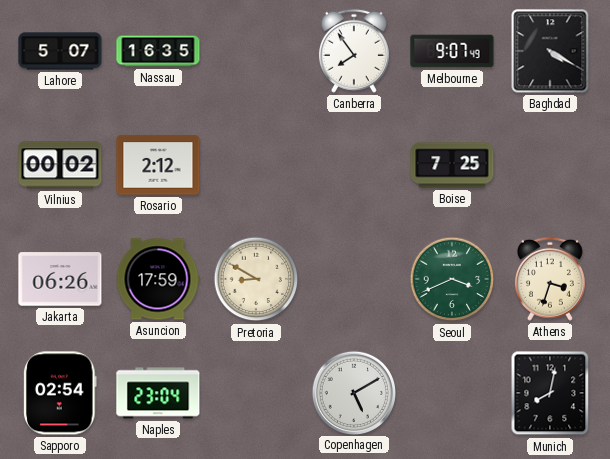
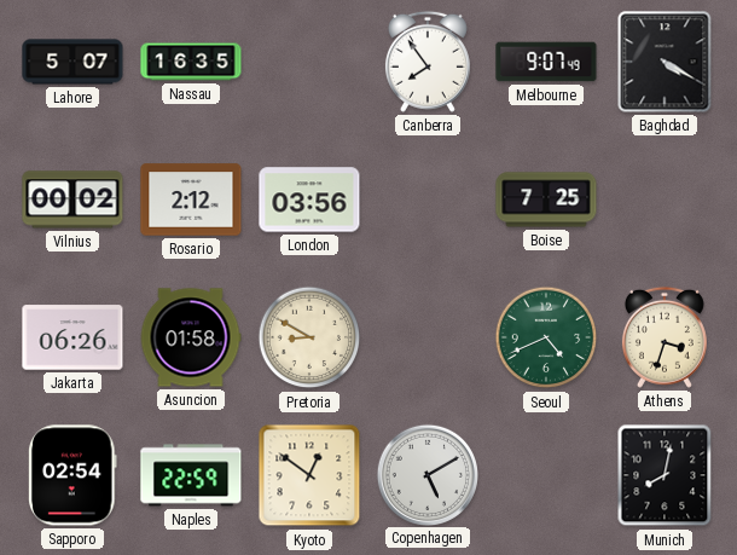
London: none -> 03:56 (309, 200)
Asuncion: 17:59 -> 01:58 (191, 337)
Seoul: 3:41 -> 4:41 (546, 337)
Naples: 23:04 -> 22:59 (191, 475)
Kyoto: none -> 12:51 (309, 475)
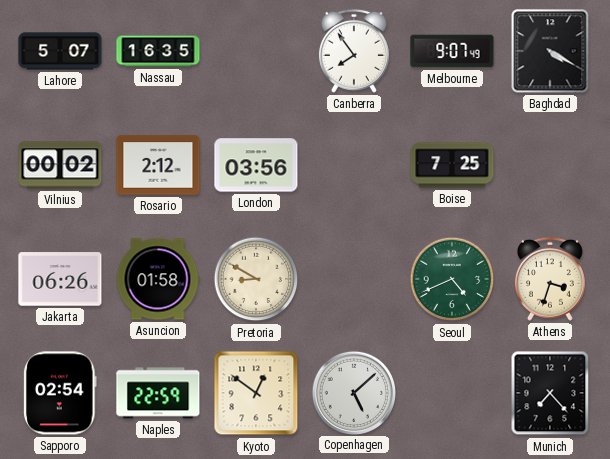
Copenhagen: 5:10 -> 5:08 (353, 392)
Munich: 8:02 -> 7:23 (550, 393)
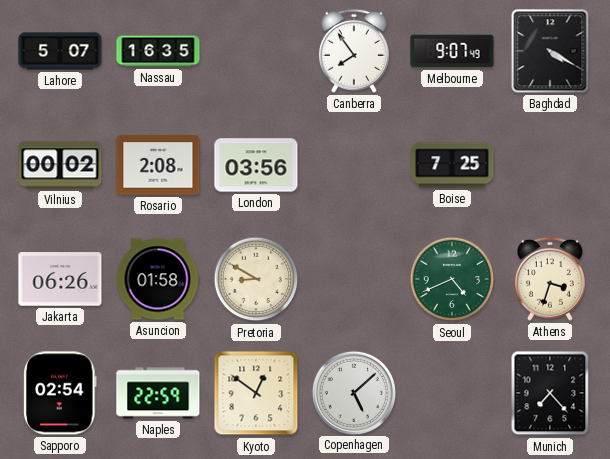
Rosario: 2:12 -> 2:08 (158, 165)
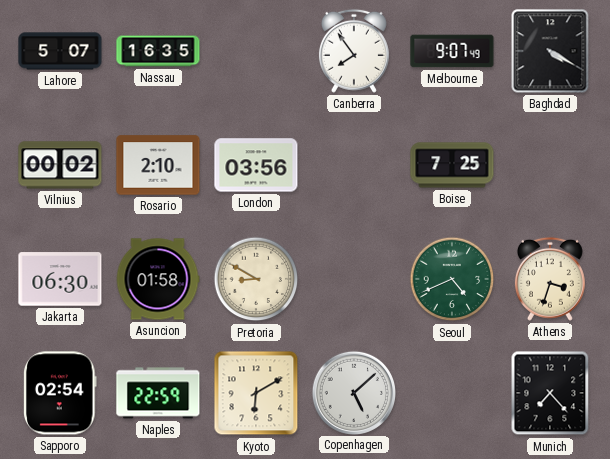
Rosario: 2:08 -> 2:10 (158, 165)
Jakarta: 06:26 -> 06:30 (60, 279)
Kyoto: 12:51 -> 6:10 (256, 393)
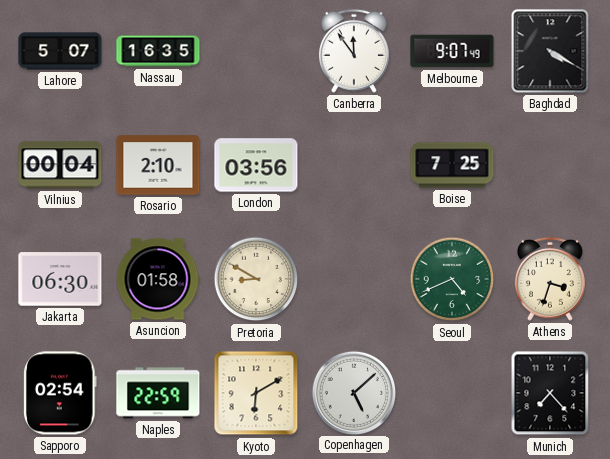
Canberra: 7:54 -> 11:54 (354, 51)
Vilnius: 00:02 -> 00:04 (60, 165)
